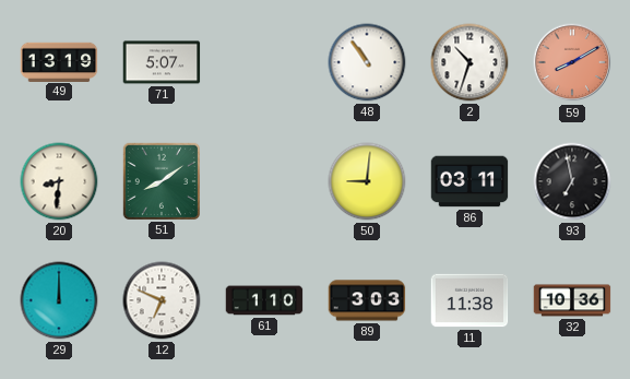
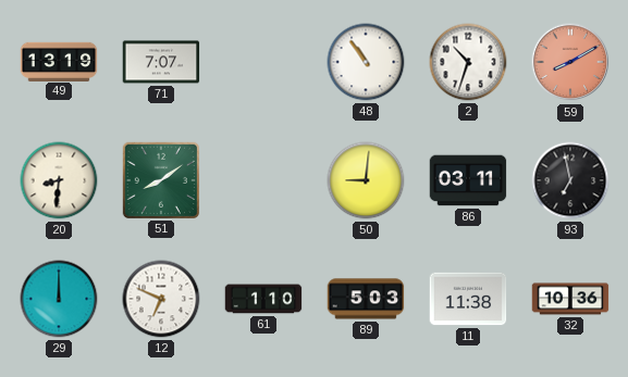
71: 5:07 -> 7:07 (161, 62)
89: 3:03 -> 5:03 (366, 299)
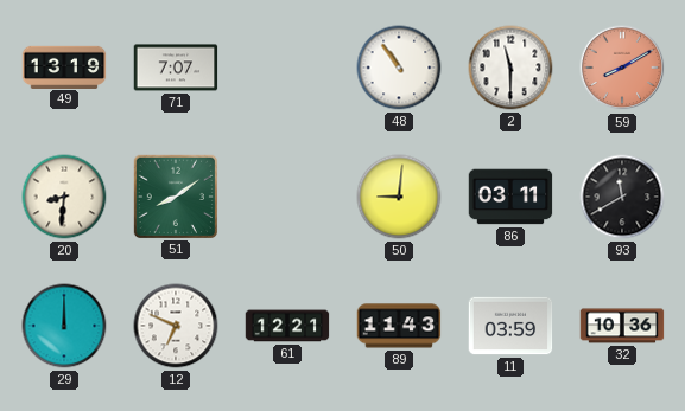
2: 10:33 -> 11:30 (510, 68)
93: 6:58 -> 11:40 (622, 197)
61: 1:10 -> 12:21 (287, 326)
89: 5:03 -> 11:43 (399, 326)
11: 11:38 -> 03:59 (510, 326)
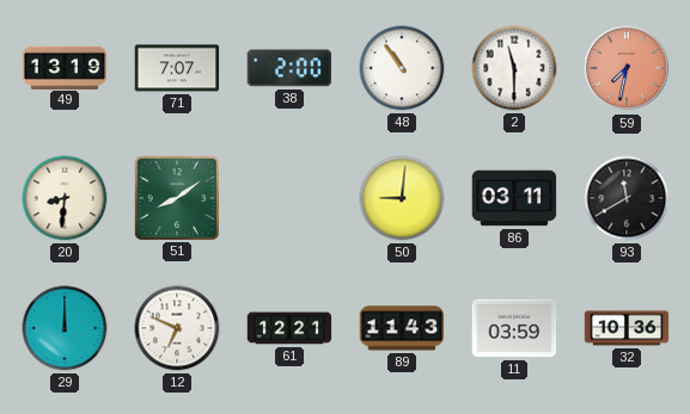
38: none -> 2:00 (289, 68)
59: 8:10 -> 7:32 (627, 68)
